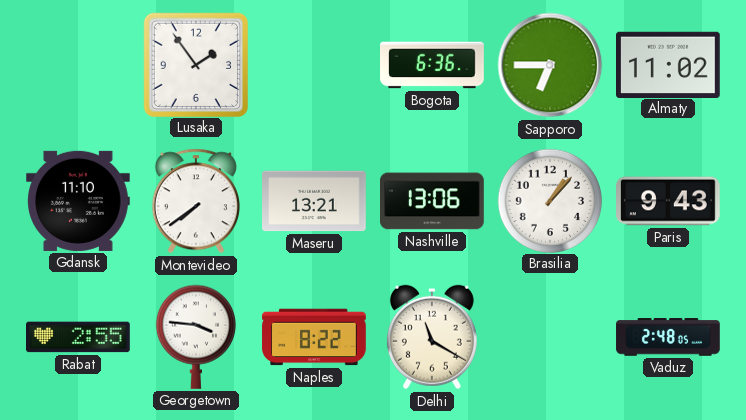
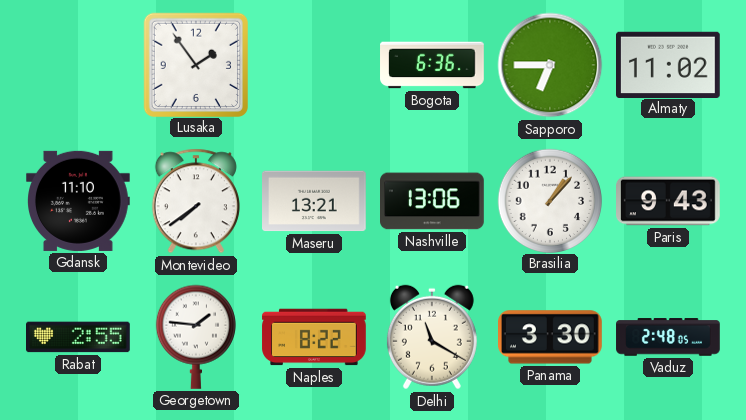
Georgetown: 3:46 -> 1:46 (196, 337)
Panama: none -> 3:30 (551, 337)
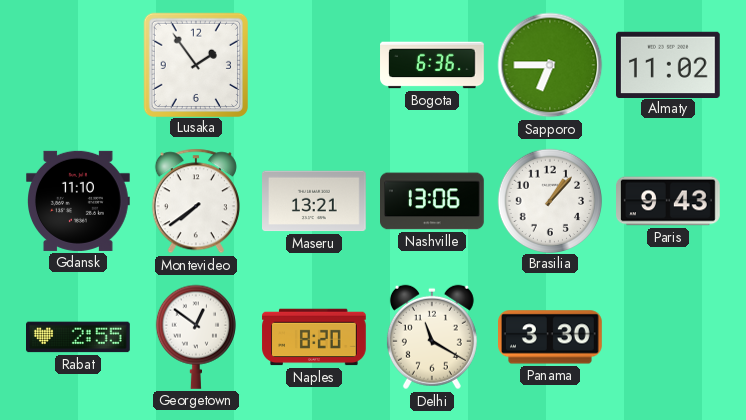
Georgetown: 1:46 -> 12:51 (196, 337)
Naples: 8:22 -> 8:20 (314, 337)
Vaduz: 2:48 -> none (668, 337)
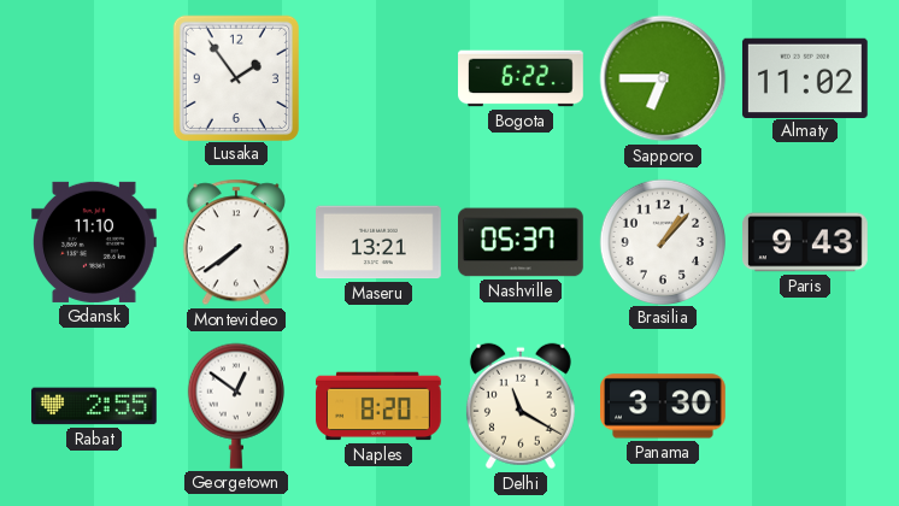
Bogota: 6:36 -> 6:22 (521, 78)
Nashville: 13:06 -> 05:37 (522, 242)
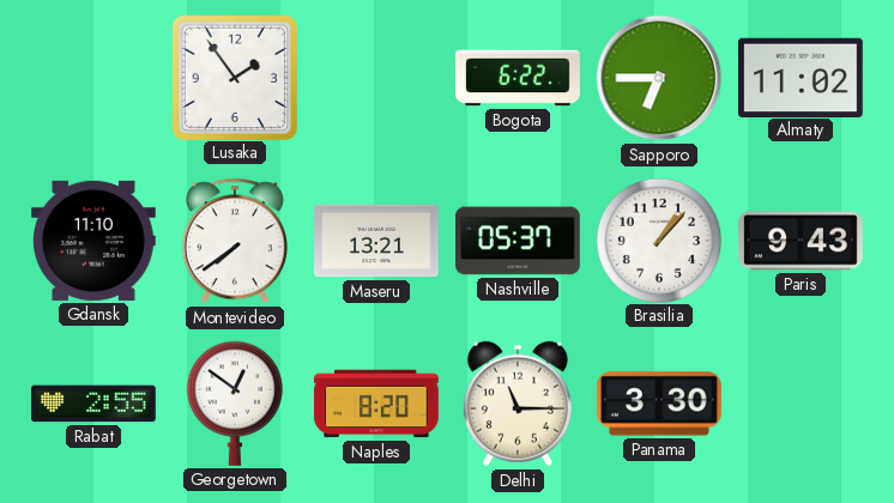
Delhi: 11:20 -> 11:15 (518, 404)
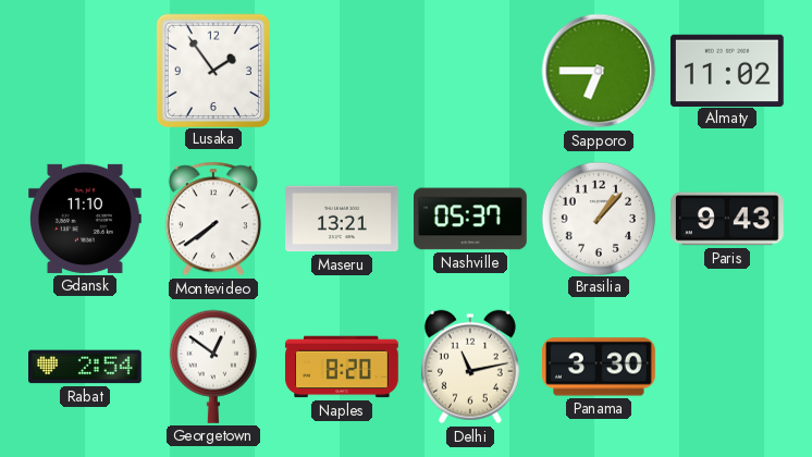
Bogota: 6:22 -> none (518, 78)
Rabat: 2:55 -> 2:54 (86, 367)
Delhi: 11:15 -> 11:13 (470, 367)
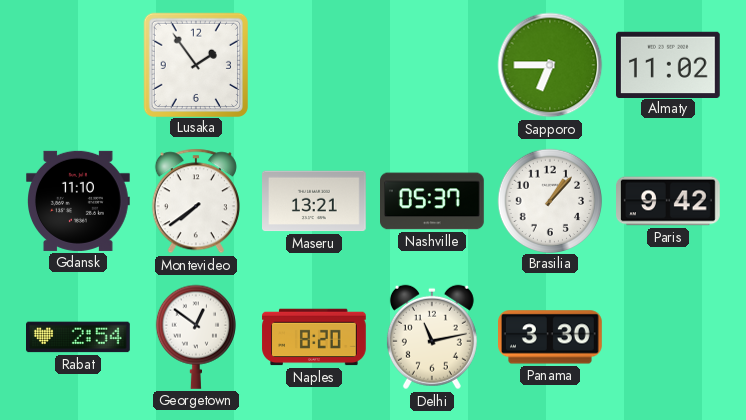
Paris: 9:43 -> 9:42 (669, 201)
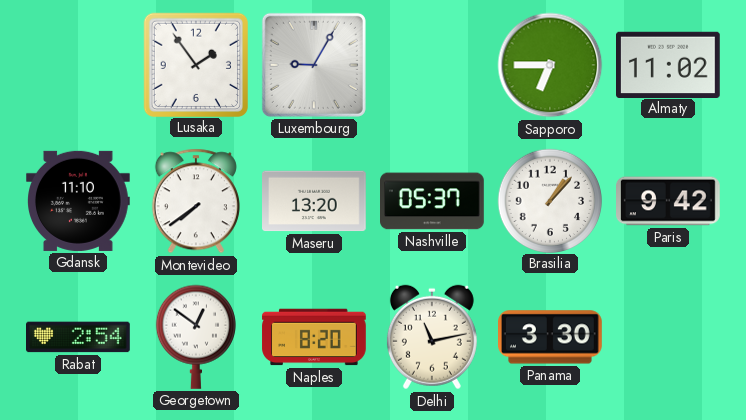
Luxembourg: none -> 9:05 (314, 65)
Maseru: 13:21 -> 13:20 (315, 201)
